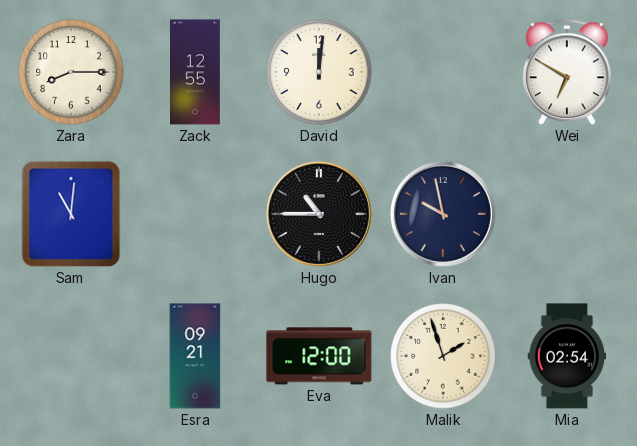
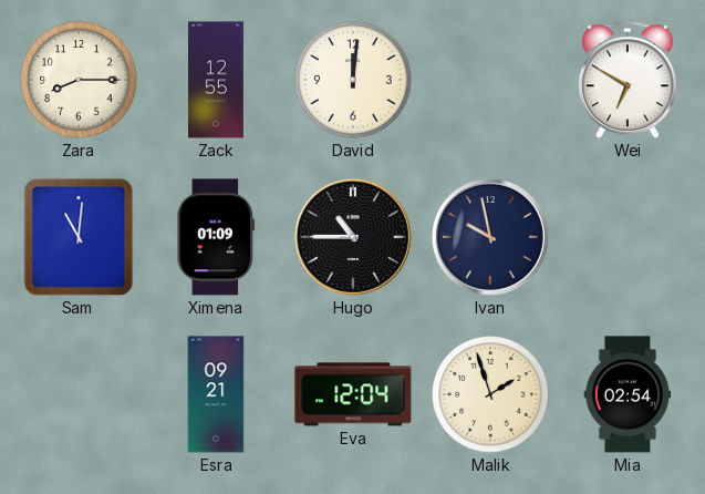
Ximena: none -> 01:09 (216, 237)
Eva: 12:00 -> 12:04 (353, 394)
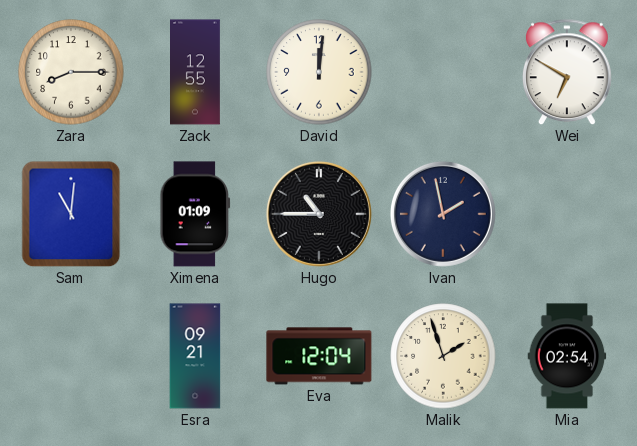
Ivan: 9:58 -> 1:58 (443, 214)
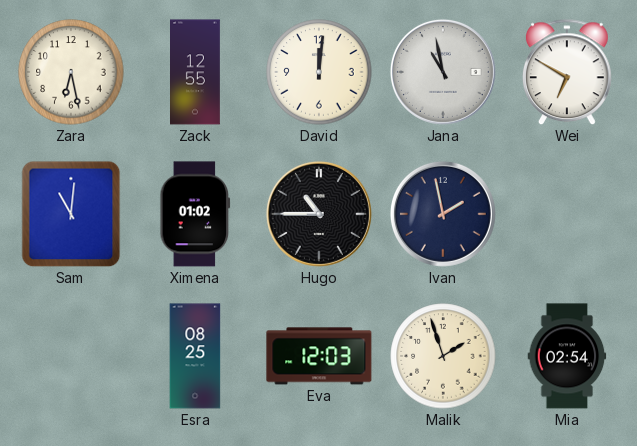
Zara: 8:15 -> 6:28 (71, 72)
Jana: none -> 10:58 (443, 72)
Ximena: 01:09 -> 01:02 (195, 214)
Esra: 09:21 -> 08:25 (195, 356)
Eva: 12:04 -> 12:03 (319, 356)
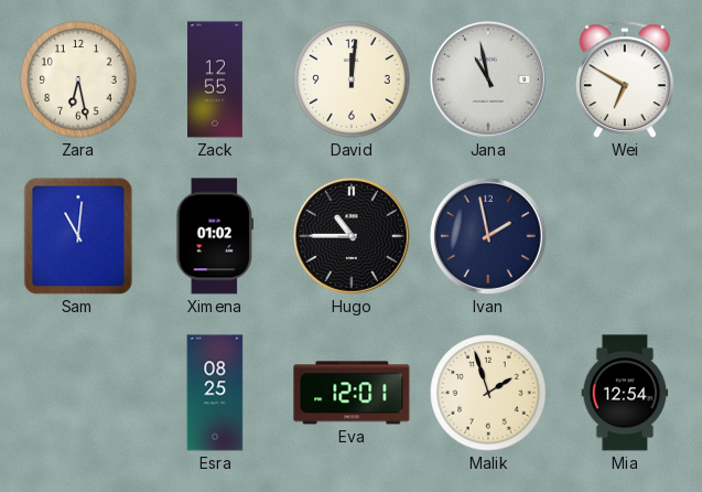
Eva: 12:03 -> 12:01 (352, 393)
Mia: 02:54 -> 12:54 (625, 393)
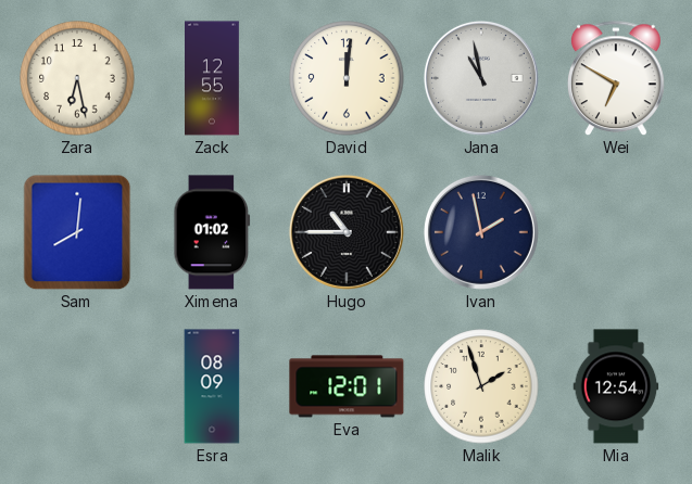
Sam: 11:01 -> 8:01 (77, 232)
Esra: 08:25 -> 08:09 (212, 386)
